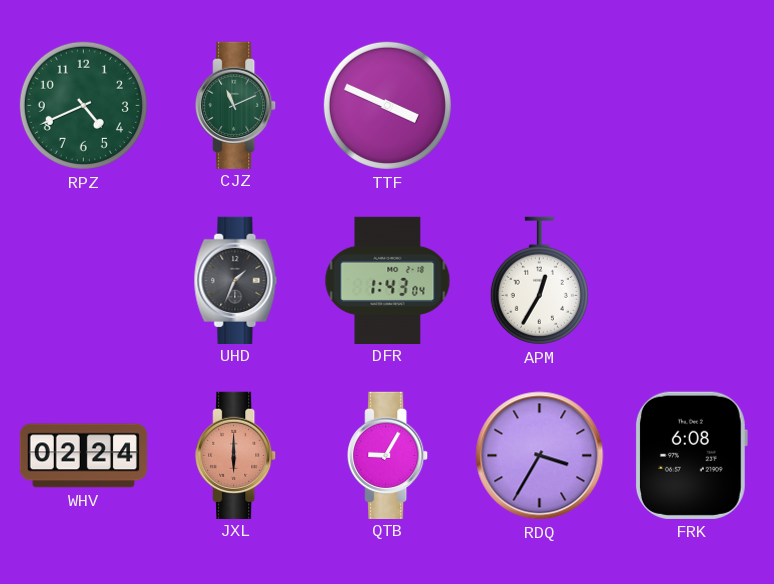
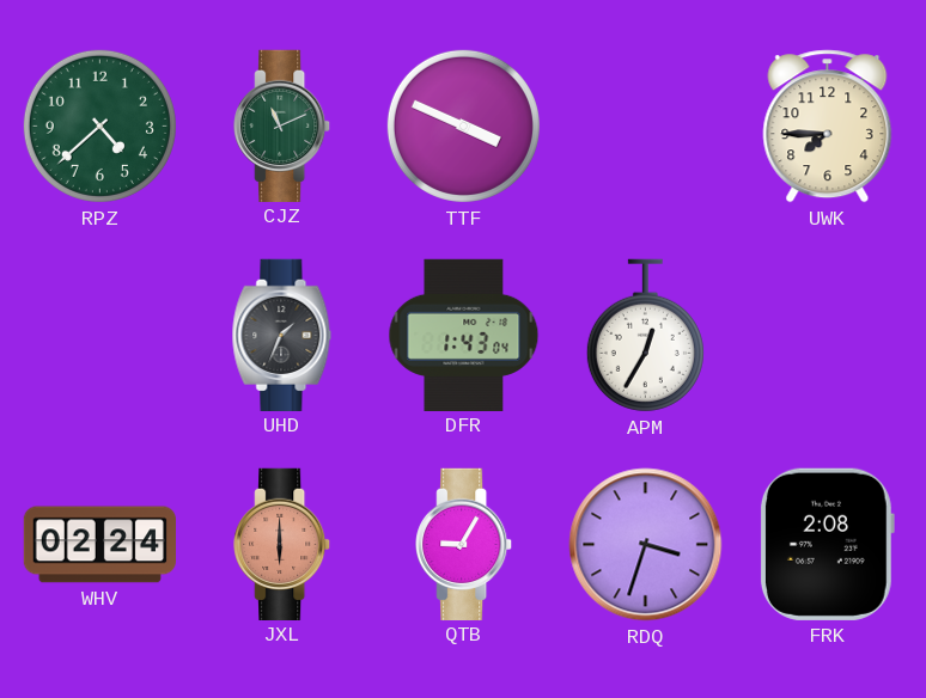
RPZ: 4:41 -> 4:38 (99, 125)
UWK: none -> 7:45 (828, 127)
RDQ: 3:35 -> 3:33 (646, 545)
FRK: 6:08 -> 2:08 (827, 544)
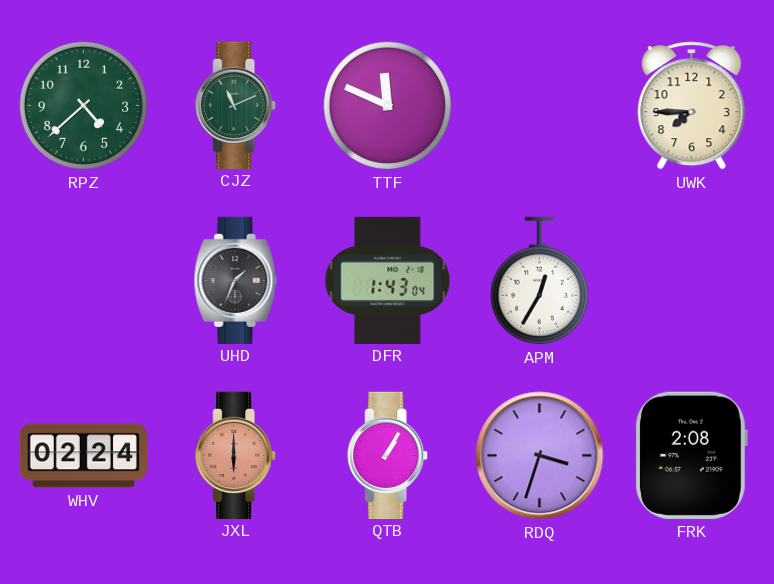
TTF: 3:49 -> 11:49 (387, 105)
QTB: 9:05 -> 1:05 (388, 455)
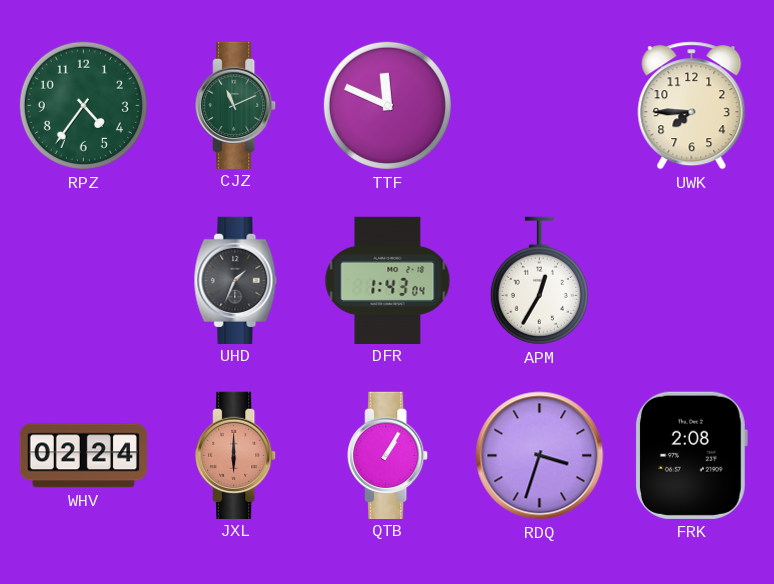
RPZ: 4:38 -> 4:36 (83, 105)
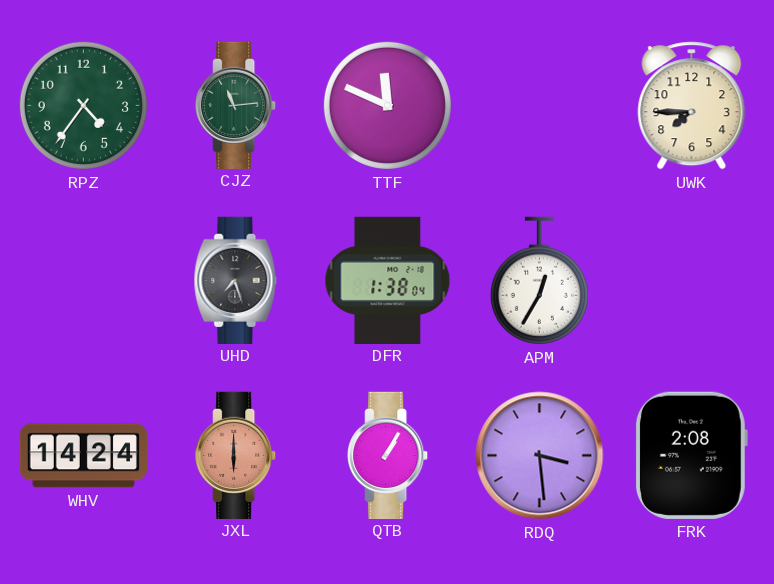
CJZ: 11:11 -> 11:14 (236, 105)
UHD: 1:34 -> 7:27 (236, 280)
DFR: 1:43 -> 1:38 (388, 280)
WHV: 02:24 -> 14:24 (83, 456)
RDQ: 3:33 -> 3:29 (540, 456)
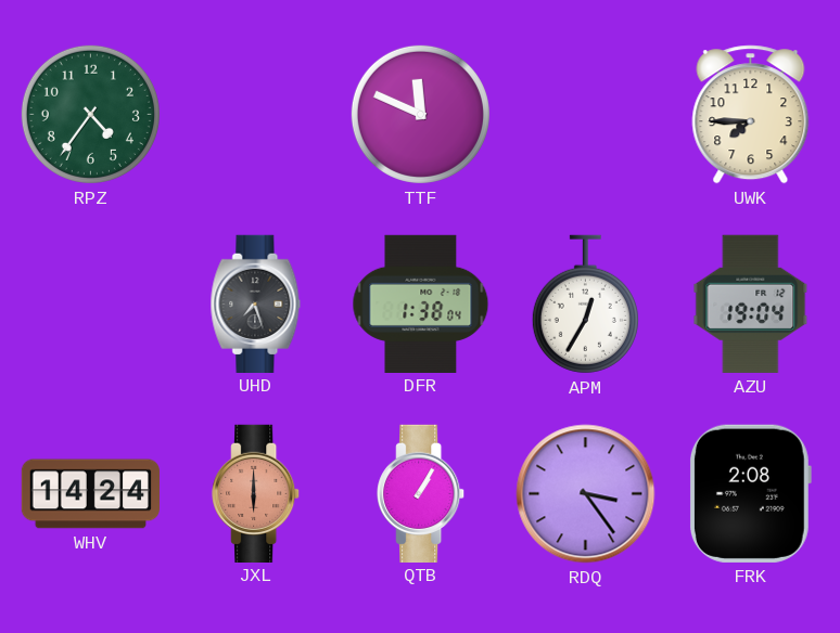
CJZ: 11:14 -> none (236, 105)
AZU: none -> 19:04 (751, 303)
RDQ: 3:29 -> 3:24 (586, 494)
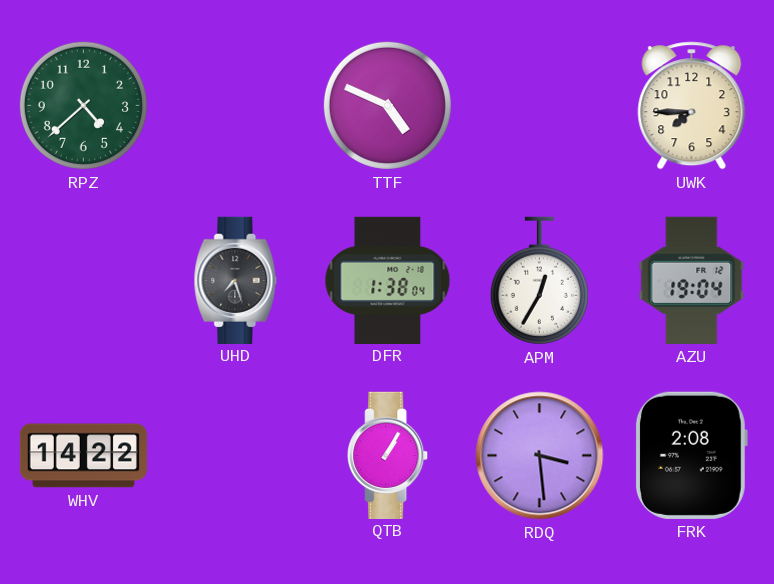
RPZ: 4:36 -> 4:38 (83, 105)
TTF: 11:49 -> 4:49 (387, 105)
WHV: 14:24 -> 14:22 (83, 456)
JXL: 6:00 -> none (256, 493)
RDQ: 3:24 -> 3:29 (540, 456)
